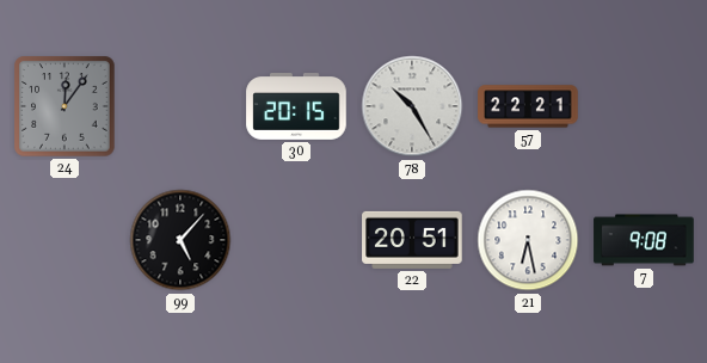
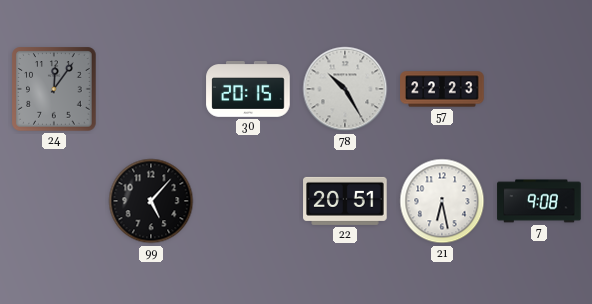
57: 22:21 -> 22:23 (442, 89)
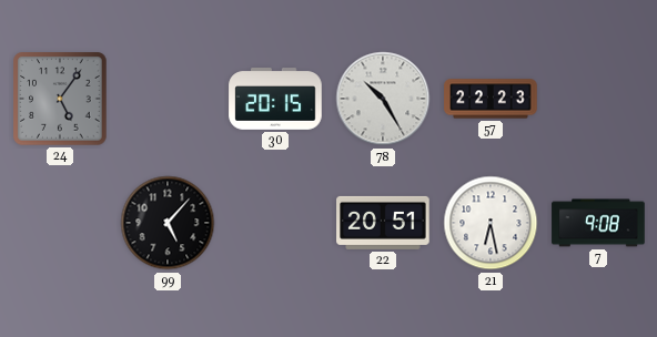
24: 12:06 -> 5:06 (60, 99)
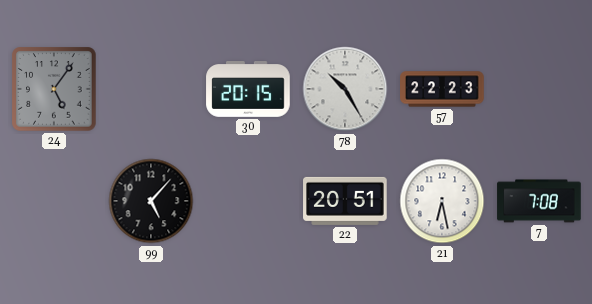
7: 9:08 -> 7:08 (539, 201)
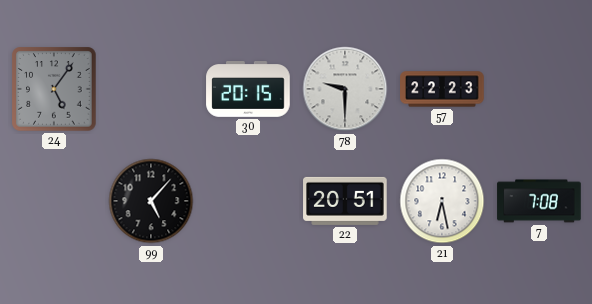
78: 10:25 -> 9:30 (345, 89)
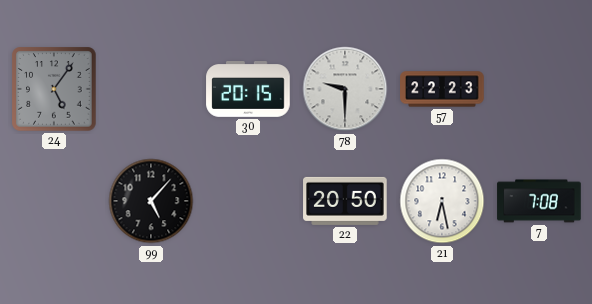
22: 20:51 -> 20:50 (345, 201)
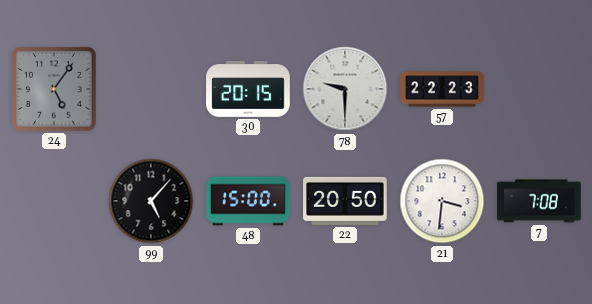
48: none -> 15:00 (248, 201)
21: 6:28 -> 3:31 (442, 201)
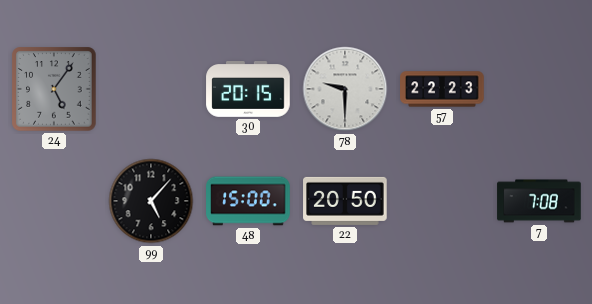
21: 3:31 -> none (442, 201)
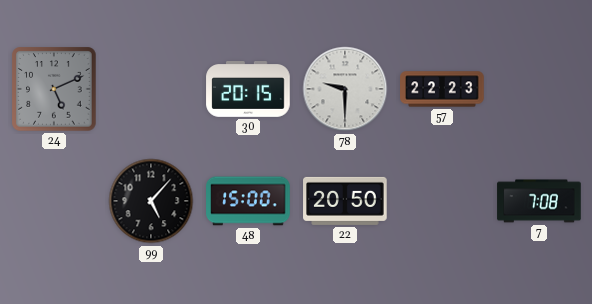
24: 5:06 -> 5:11 (54, 89)
